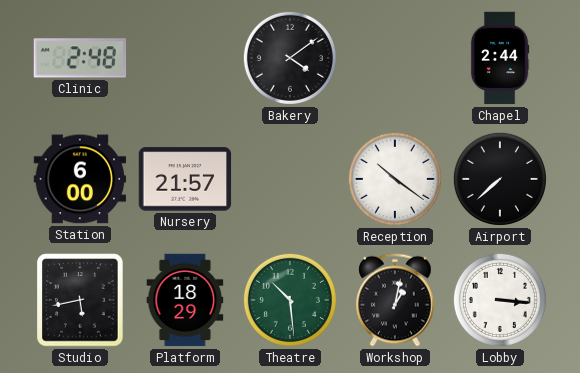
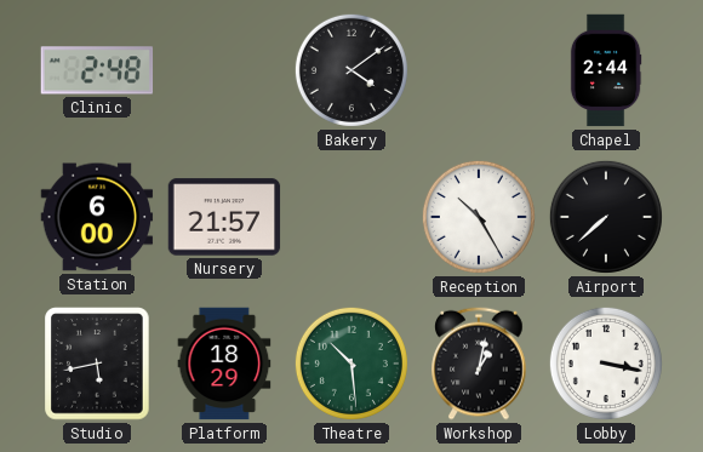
Reception: 10:21 -> 10:25 (479, 217)
Lobby: 3:16 -> 3:17 (606, 364)
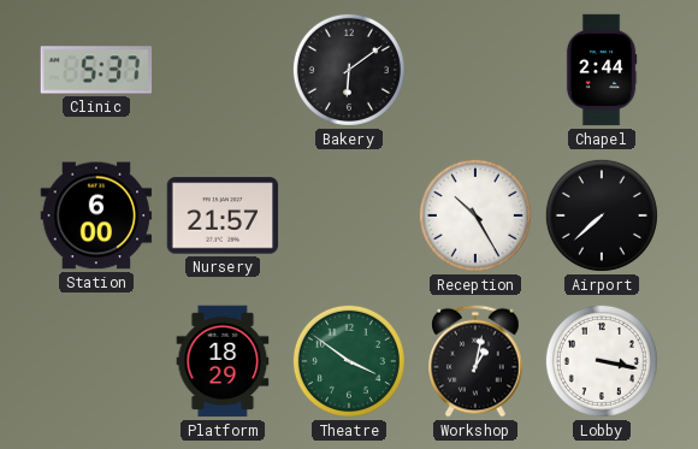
Clinic: 2:48 -> 5:37 (96, 70)
Bakery: 4:09 -> 6:09 (349, 70)
Studio: 5:43 -> none (97, 364)
Theatre: 10:29 -> 3:51 (349, 361)
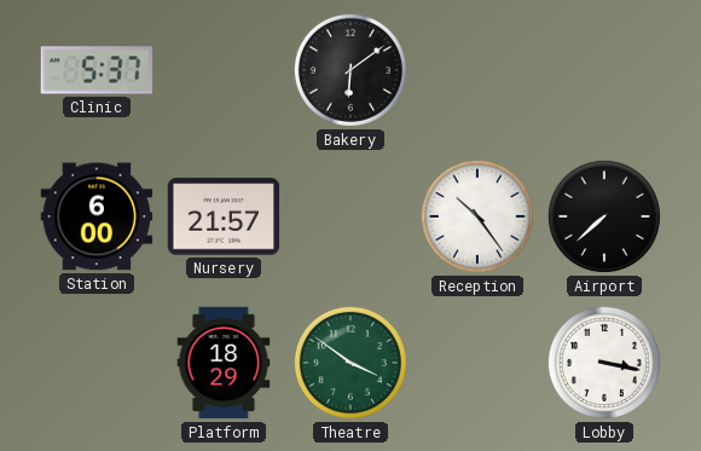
Chapel: 2:44 -> none (602, 70)
Reception: 10:25 -> 10:24 (477, 216)
Workshop: 1:02 -> none (475, 361)
